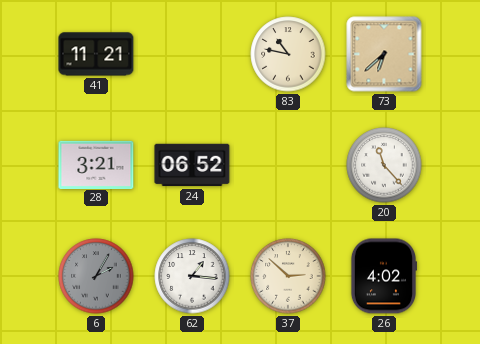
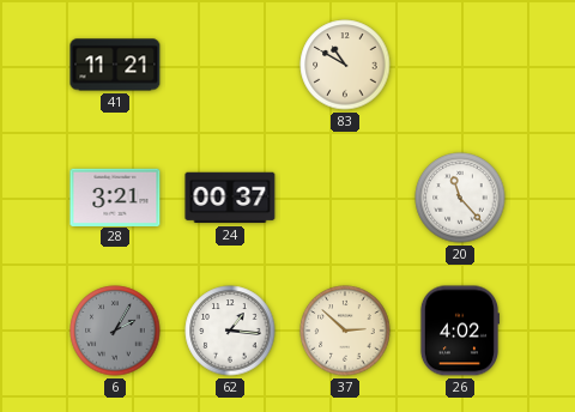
83: 10:47 -> 10:50 (345, 65)
73: 6:38 -> none (384, 54)
24: 06:52 -> 00:37 (230, 198)
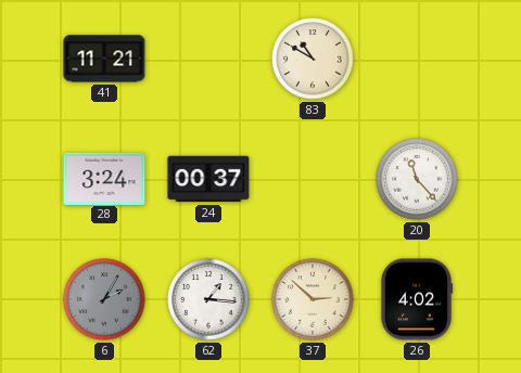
28: 3:21 -> 3:24 (104, 178)
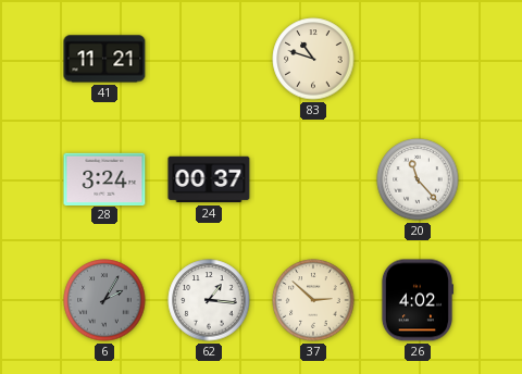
83: 10:50 -> 10:48 (313, 59)
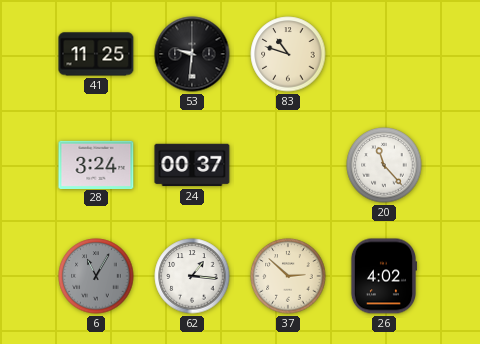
41: 11:21 -> 11:25 (96, 54)
53: none -> 9:31 (192, 54)
6: 2:05 -> 11:05 (96, 276)
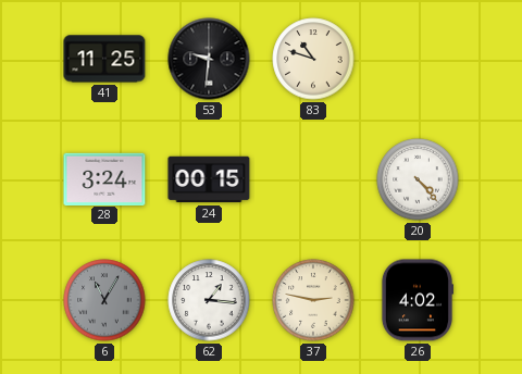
24: 00:37 -> 00:15 (209, 179)
20: 11:23 -> 4:23 (418, 179)
37: 2:52 -> 2:47 (313, 300)
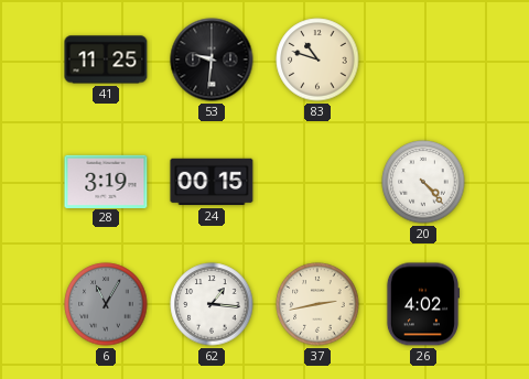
28: 3:24 -> 3:19 (106, 181)
37: 2:47 -> 2:43 (317, 304)
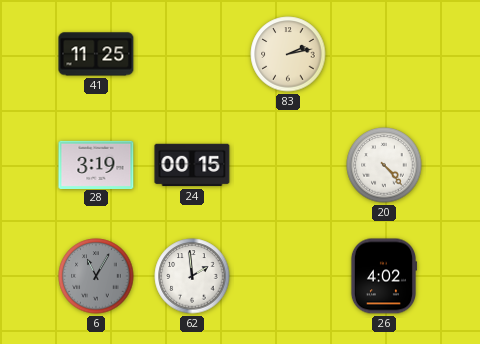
53: 9:31 -> none (212, 59)
83: 10:48 -> 2:13 (288, 54)
62: 1:16 -> 1:59 (192, 276)
37: 2:43 -> none (317, 304)
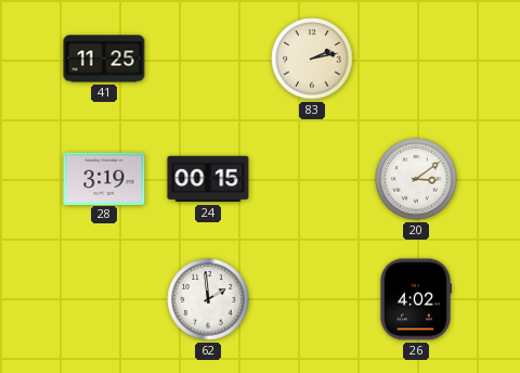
20: 4:23 -> 3:09 (416, 179)
6: 11:05 -> none (96, 276)
